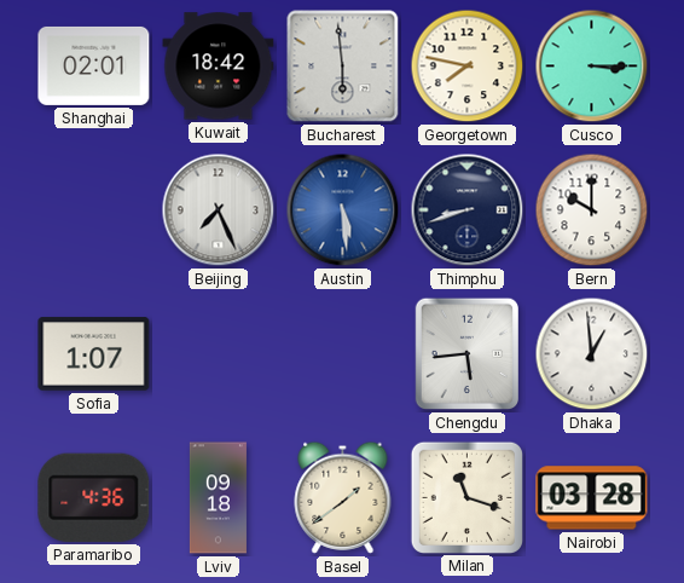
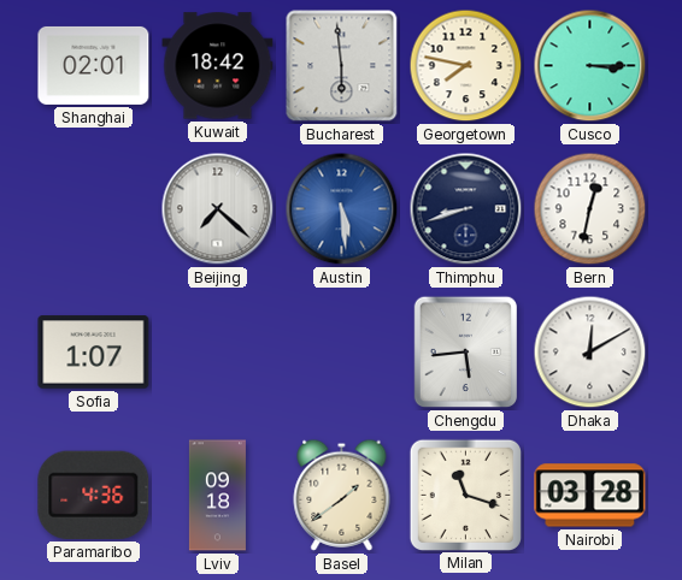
Beijing: 7:26 -> 7:22 (218, 209)
Bern: 10:00 -> 12:32 (590, 209)
Dhaka: 12:59 -> 12:10 (590, 353)
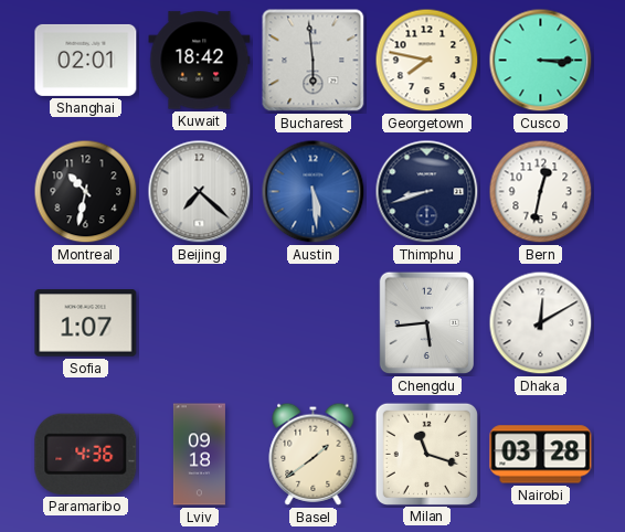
Montreal: none -> 10:32 (86, 192)
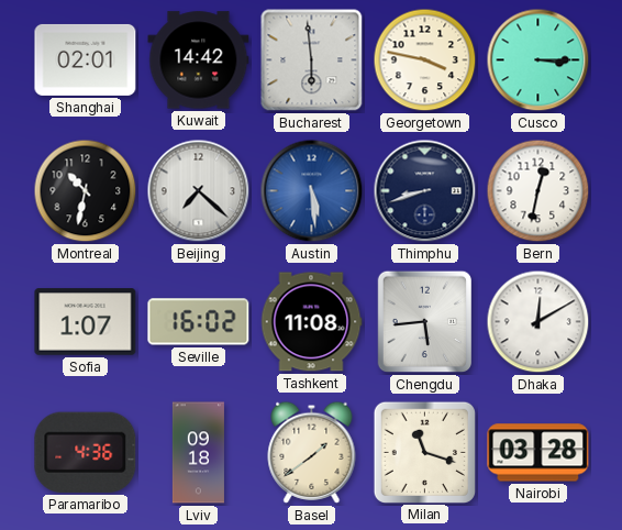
Kuwait: 18:42 -> 14:42 (199, 60)
Georgetown: 7:47 -> 3:47 (425, 60)
Seville: none -> 16:02 (199, 322)
Tashkent: none -> 11:08 (311, 322)
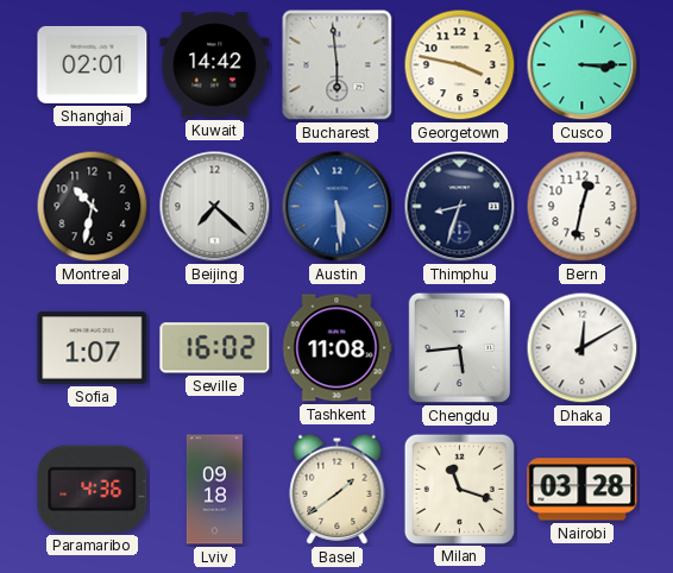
Thimphu: 8:42 -> 8:33 (460, 207)
